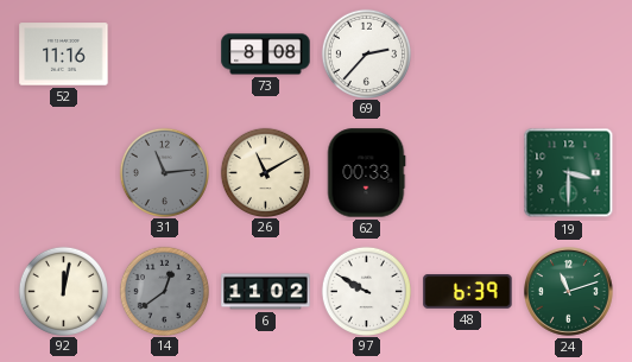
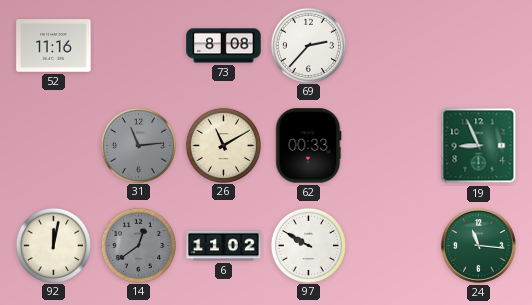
19: 3:30 -> 8:56 (479, 146)
48: 6:39 -> none (468, 292)
24: 11:12 -> 11:16 (479, 246)
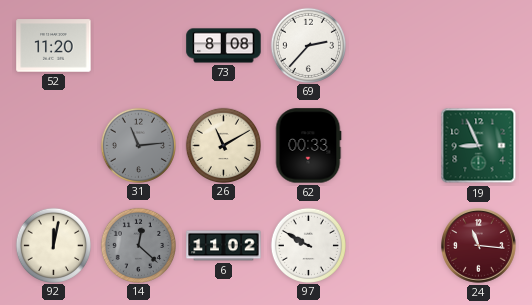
52: 11:16 -> 11:20 (54, 46)
14: 12:39 -> 12:22 (138, 245)
24 dial: green -> burgundy (479, 246)
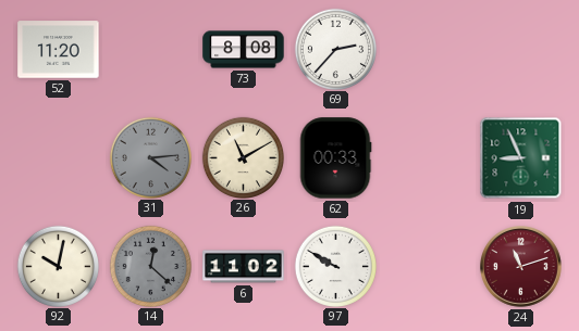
31: 11:14 -> 4:14 (150, 157)
92: 12:02 -> 10:02 (58, 266)
24: 11:16 -> 11:12 (521, 267)
